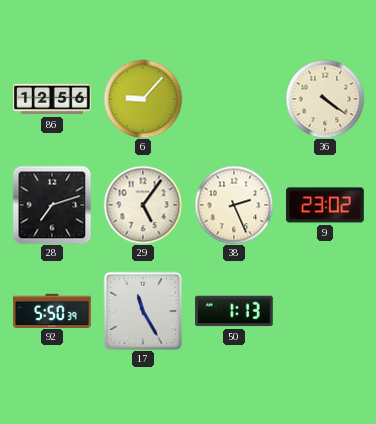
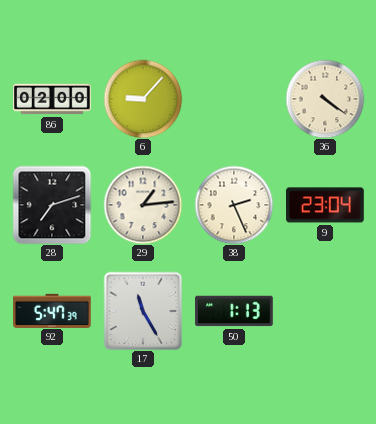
86: 12:56 -> 02:00 (52, 99)
29: 5:06 -> 1:14 (143, 205)
9: 23:02 -> 23:04 (325, 205)
92: 5:50 -> 5:47 (52, 310)
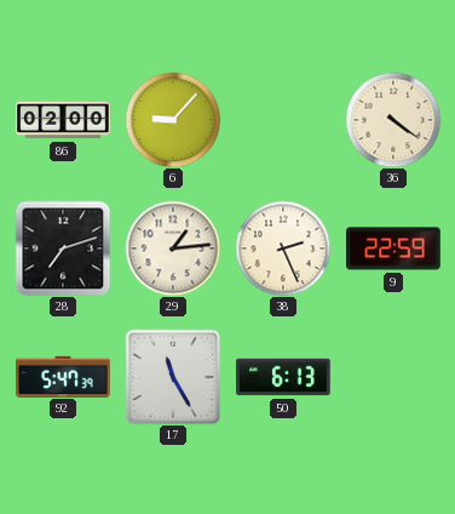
9: 23:04 -> 22:59 (393, 249)
50: 1:13 -> 6:13 (283, 377)
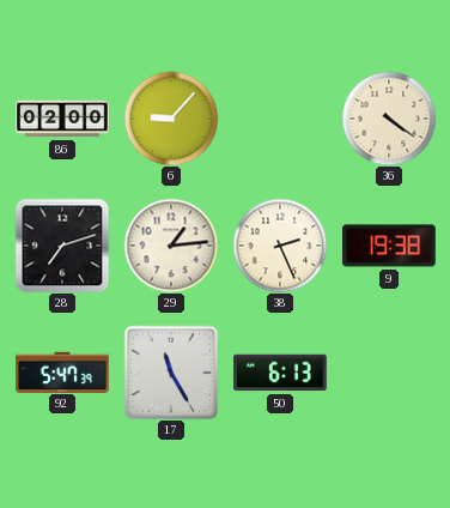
9: 22:59 -> 19:38 (389, 246)
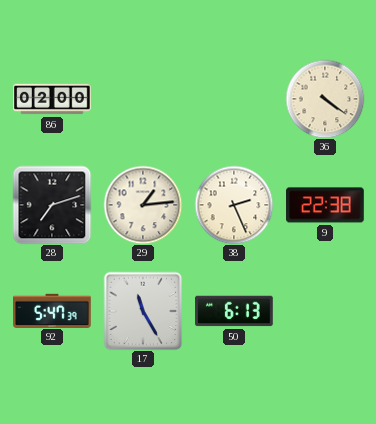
6: 9:07 -> none (171, 119)
9: 19:38 -> 22:38 (325, 205)
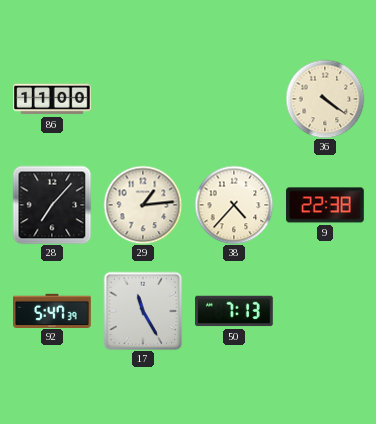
86: 02:00 -> 11:00 (52, 99)
28: 7:12 -> 7:07 (52, 205)
38: 2:26 -> 4:37 (234, 205)
50: 6:13 -> 7:13 (234, 311)
